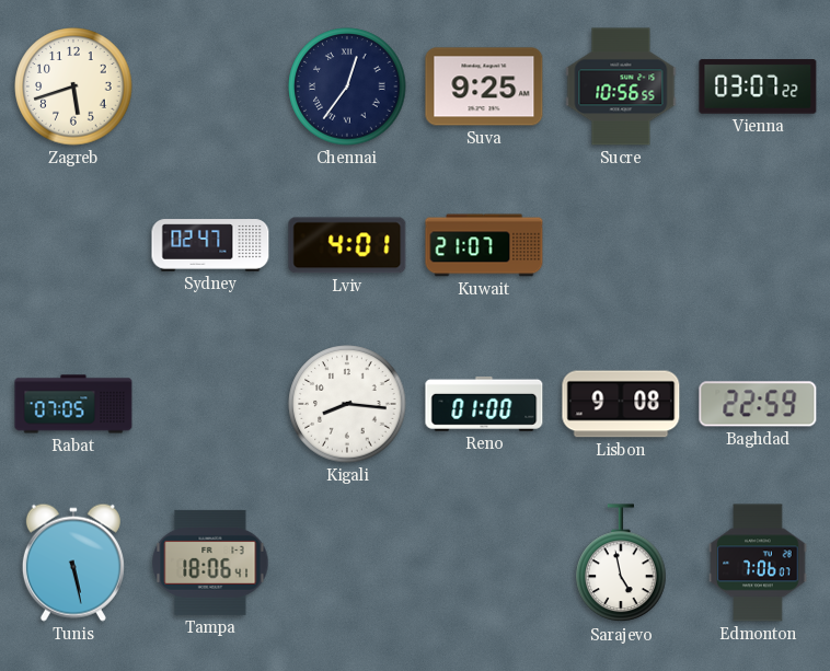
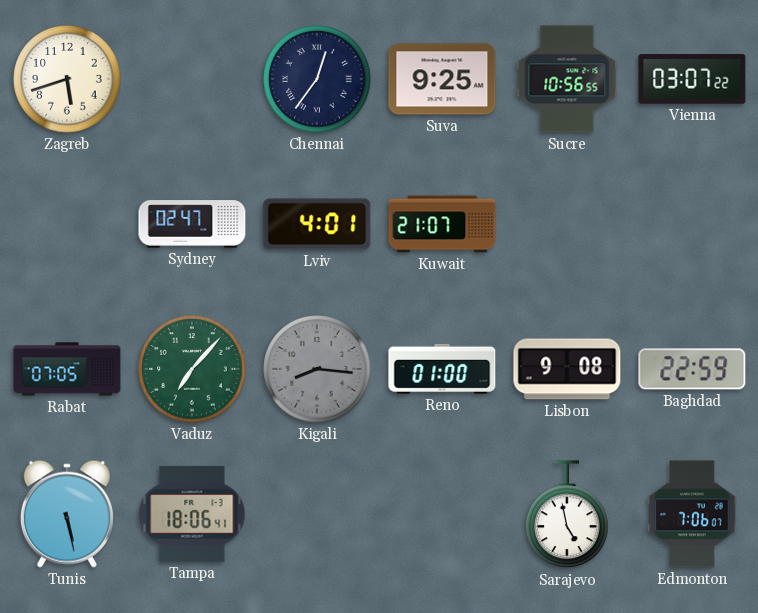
Vaduz: none -> 7:07 (192, 369)
Kigali dial: white -> grey (317, 369)
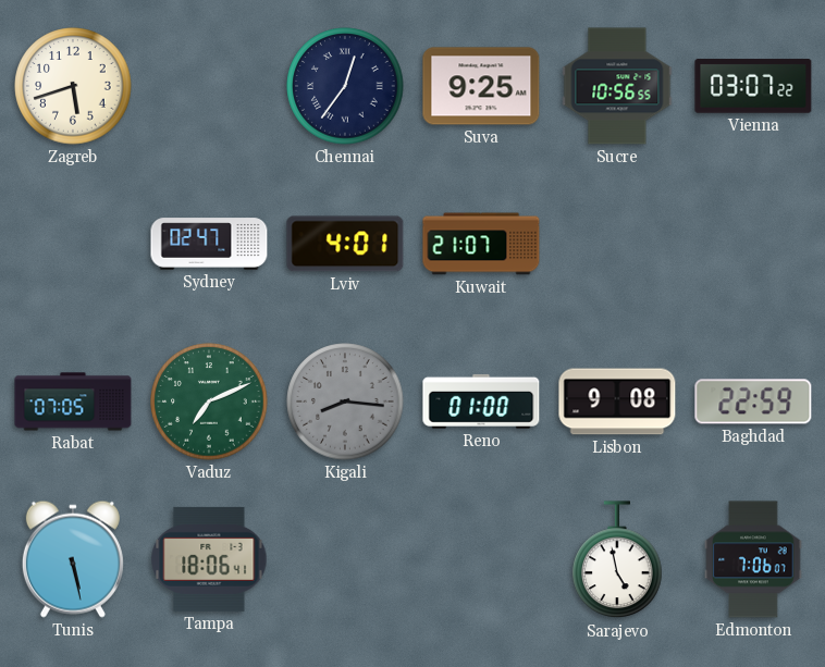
Vaduz: 7:07 -> 7:11 (209, 402)
